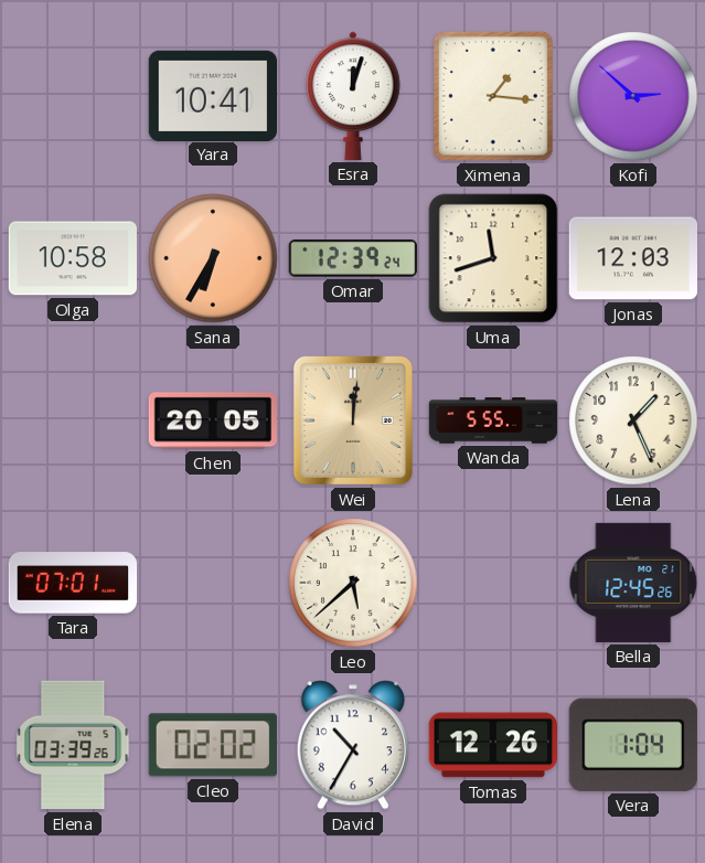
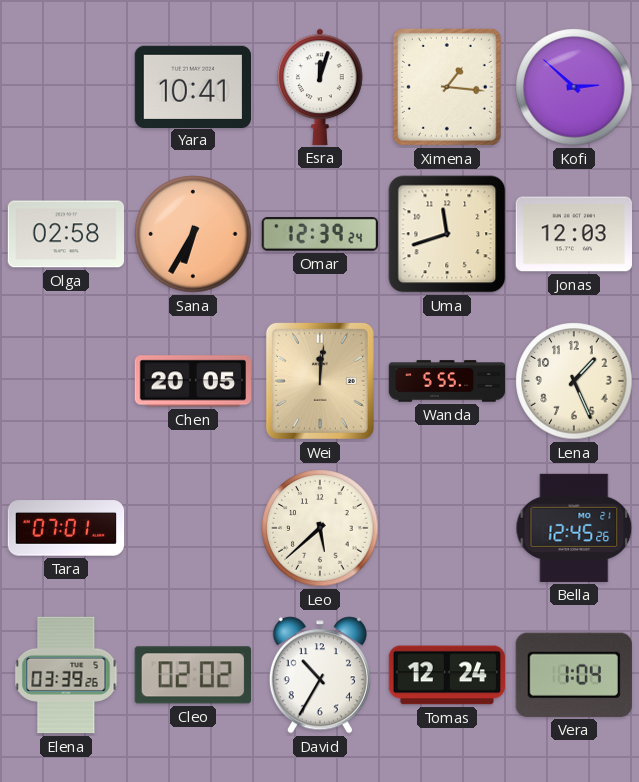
Olga: 10:58 -> 02:58 (65, 234)
Tomas: 12:26 -> 12:24 (446, 675)
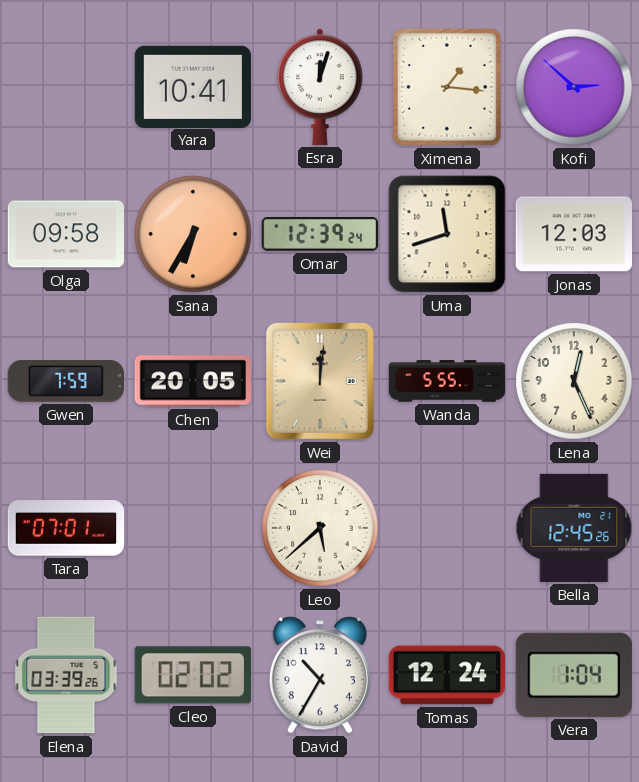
Olga: 02:58 -> 09:58 (65, 234)
Gwen: none -> 7:59 (65, 381)
Lena: 1:26 -> 12:26 (574, 381)
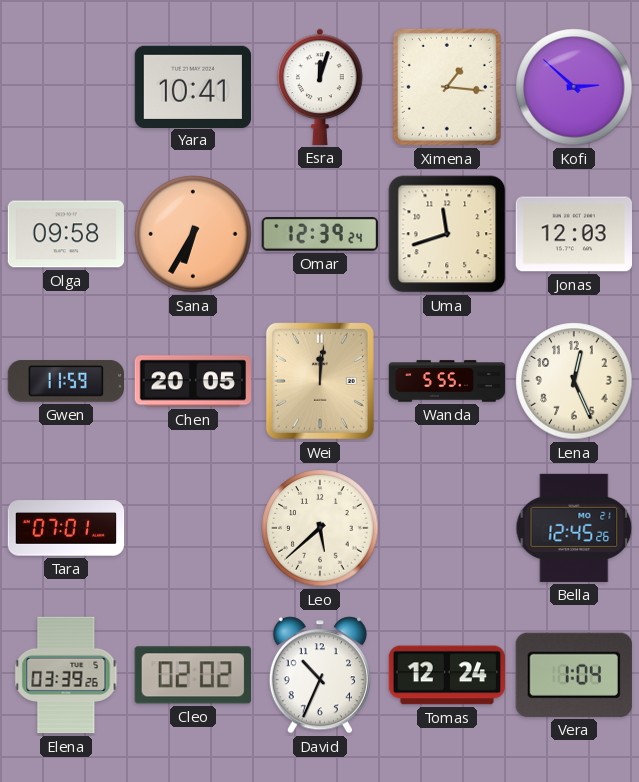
Gwen: 7:59 -> 11:59 (65, 381)
David: 10:35 -> 10:34 (320, 675)
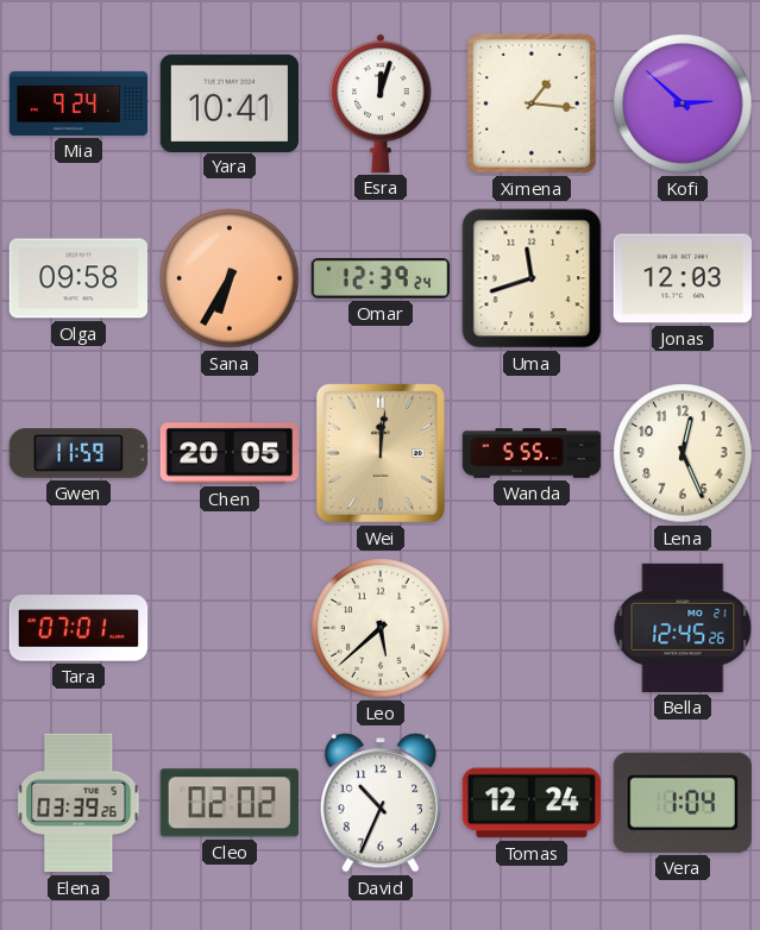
Mia: none -> 9:24 (78, 103)
